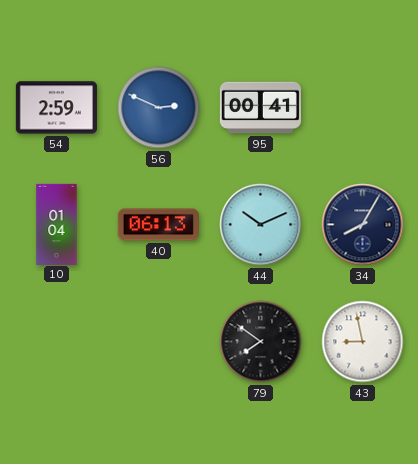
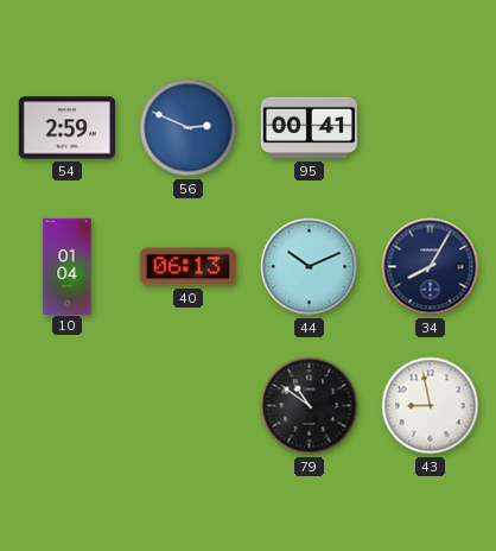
79: 7:51 -> 10:51 (310, 406)
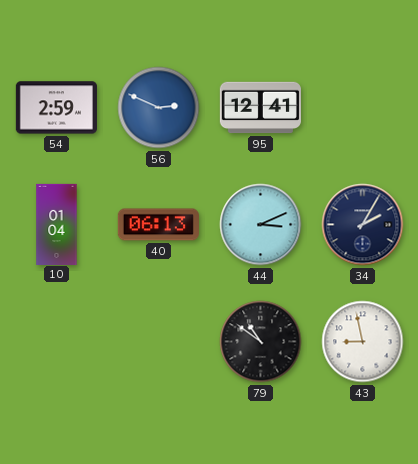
95: 00:41 -> 12:41 (260, 108)
44: 10:11 -> 3:11 (261, 225)
34: 8:05 -> 2:05 (363, 225)
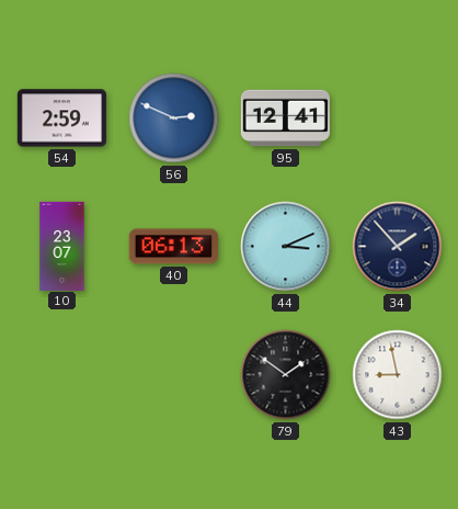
10: 01:04 -> 23:07 (62, 246)
34: 2:05 -> 1:53 (398, 247)
79: 10:51 -> 1:51 (286, 375)
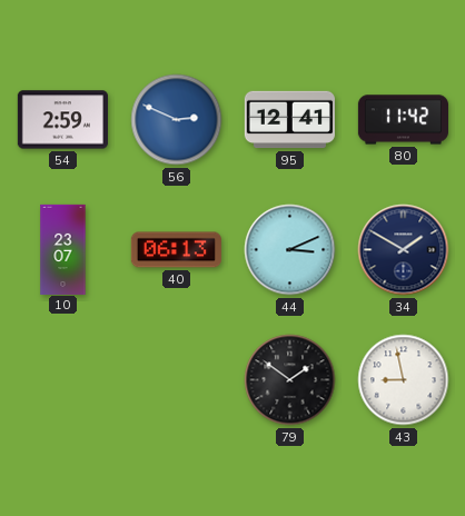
80: none -> 11:42 (403, 120)
34: 1:53 -> 1:50 (404, 250)
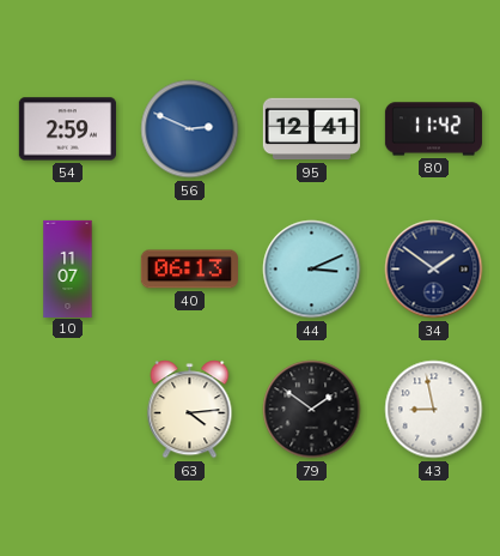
10: 23:07 -> 11:07 (68, 268)
34: 1:50 -> 1:51 (434, 270)
63: none -> 4:14 (190, 410)
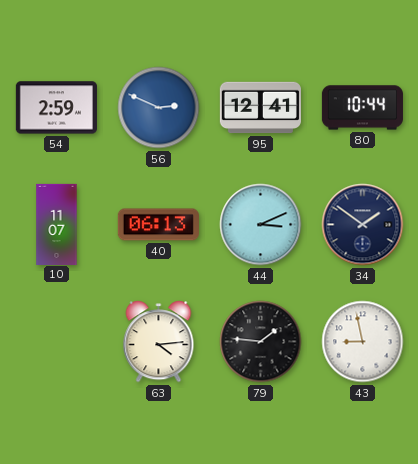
80: 11:42 -> 10:44 (362, 108)
79: 1:51 -> 1:46 (261, 342)
